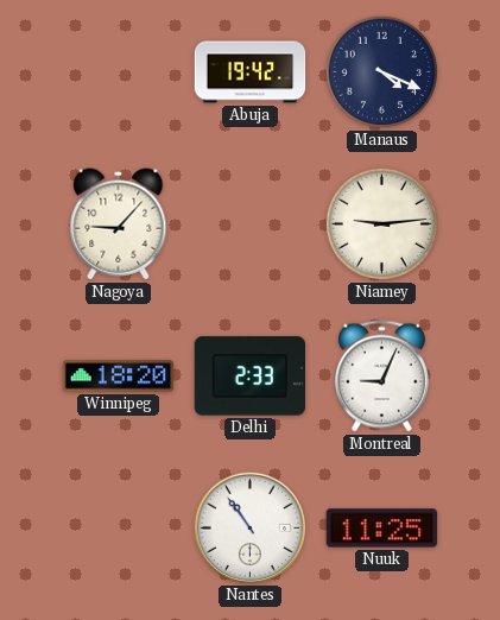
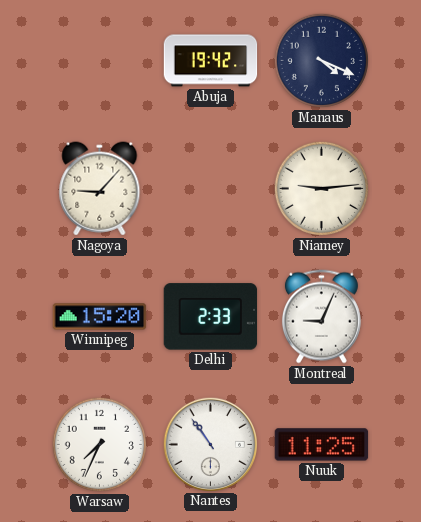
Winnipeg: 18:20 -> 15:20 (100, 317)
Warsaw: none -> 7:34 (99, 444)
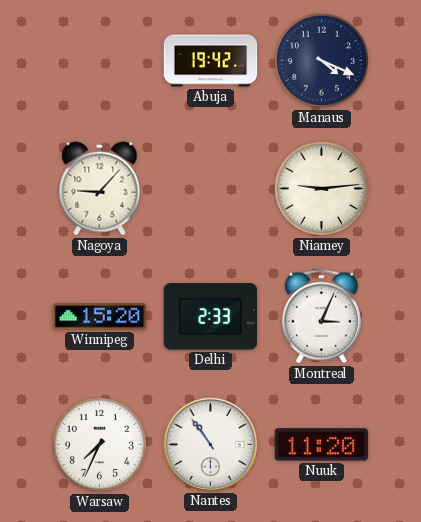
Montreal: 9:04 -> 3:04 (321, 317)
Nuuk: 11:25 -> 11:20 (322, 445)
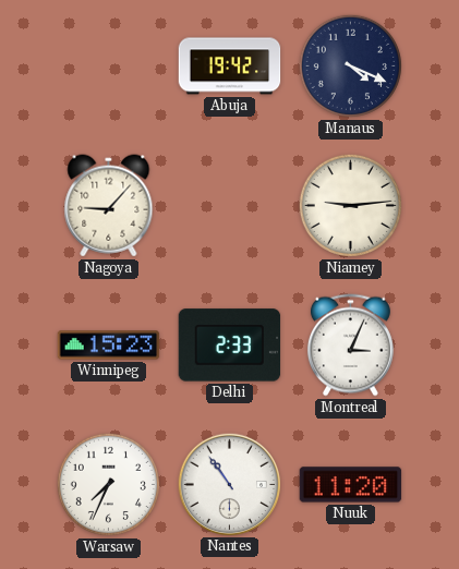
Winnipeg: 15:20 -> 15:23 (109, 346)
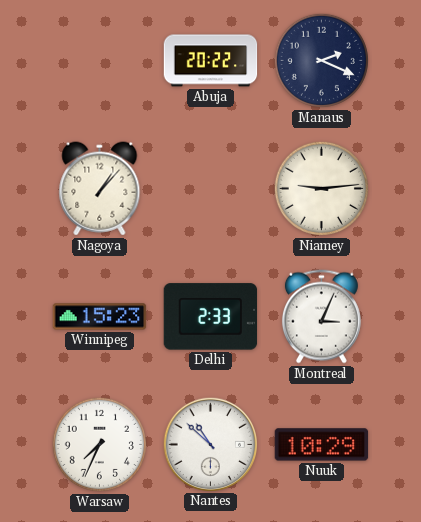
Abuja: 19:42 -> 20:22 (211, 61)
Manaus: 4:19 -> 2:19 (321, 60)
Nagoya: 9:07 -> 1:07 (100, 189)
Nantes: 10:54 -> 10:52 (210, 444)
Nuuk: 11:20 -> 10:29 (322, 445)
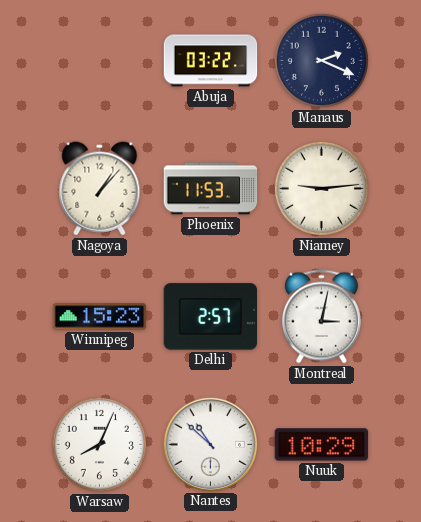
Abuja: 20:22 -> 03:22 (211, 61)
Phoenix: none -> 11:53 (211, 189)
Delhi: 2:33 -> 2:57 (211, 317)
Montreal: 3:04 -> 3:02 (321, 317)
Warsaw: 7:34 -> 8:04 (99, 444)
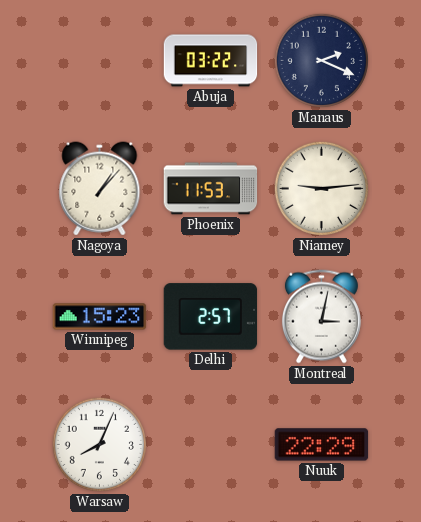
Nantes: 10:52 -> none (210, 444)
Nuuk: 10:29 -> 22:29 (322, 445)
